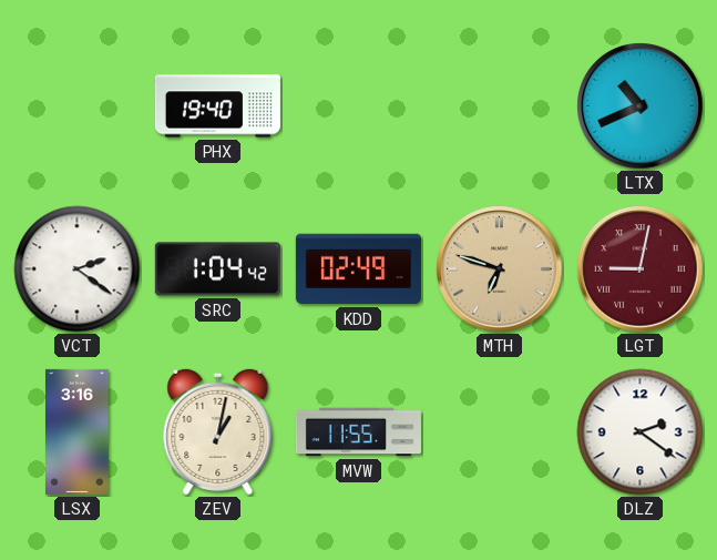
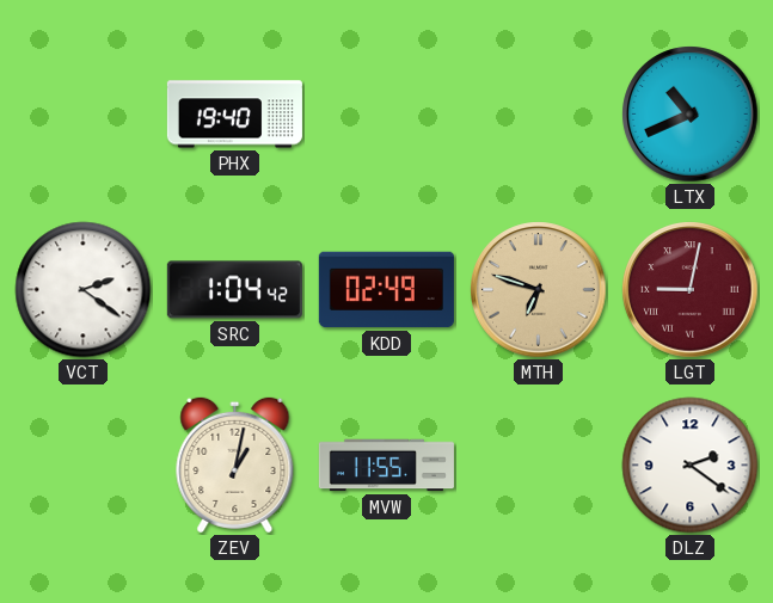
LSX: 3:16 -> none (78, 431)
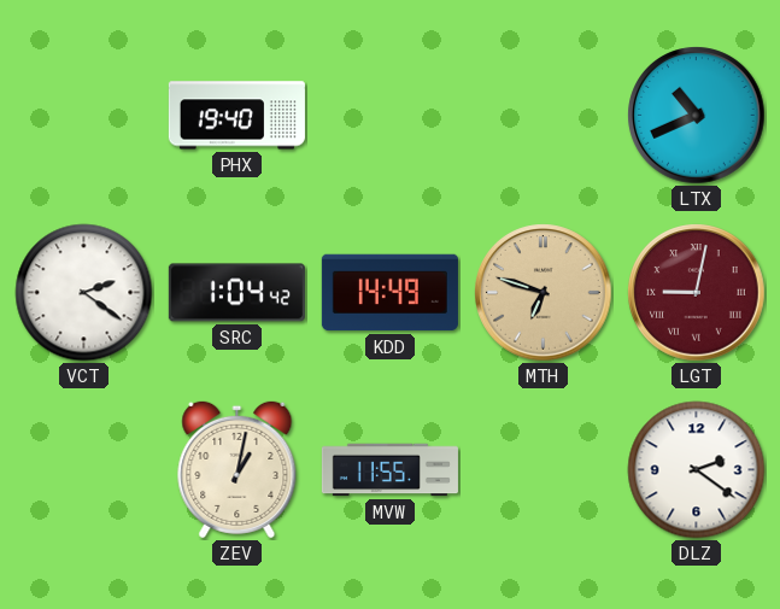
KDD: 02:49 -> 14:49 (389, 293)
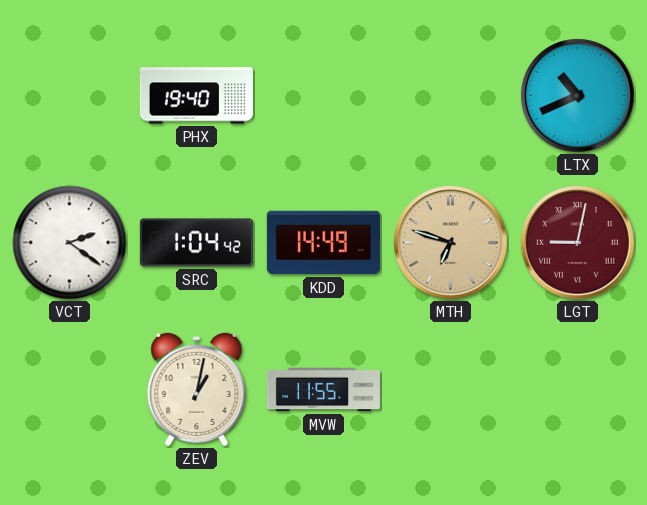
DLZ: 2:21 -> none (697, 470)
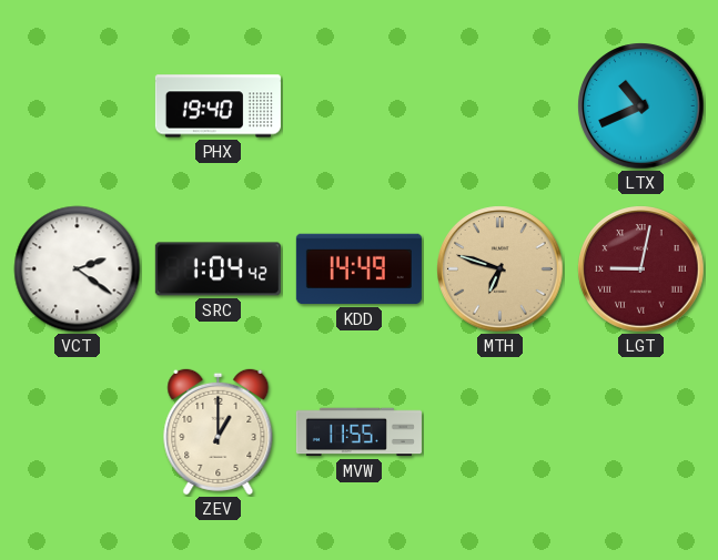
ZEV: 1:02 -> 1:00 (219, 431)
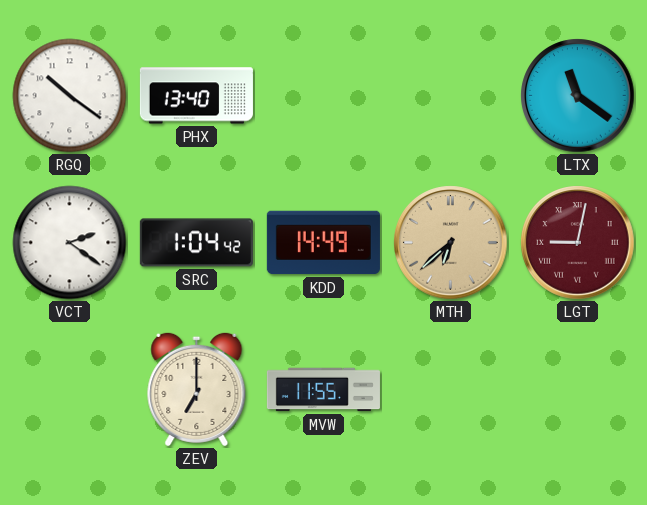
RGQ: none -> 10:21 (70, 96)
PHX: 19:40 -> 13:40 (196, 96)
LTX: 10:41 -> 11:21 (578, 96)
MTH: 6:48 -> 6:38 (451, 243)
ZEV: 1:00 -> 7:00 (197, 389)
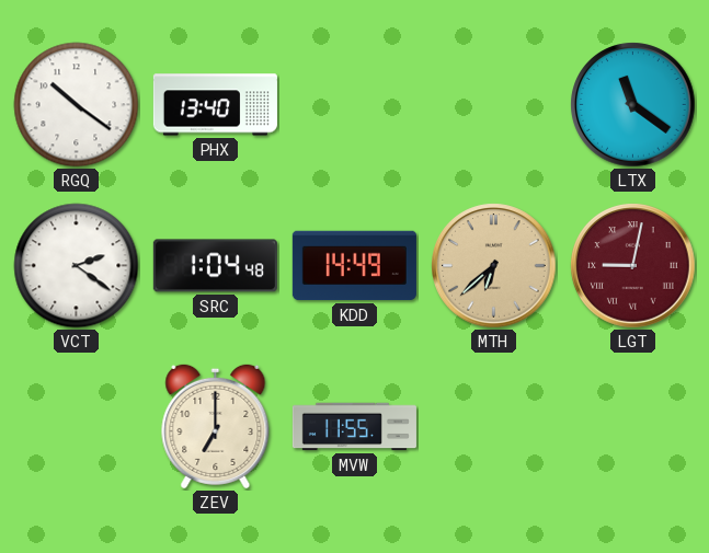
SRC: 1:04:42 -> 1:04:48 (215, 266)
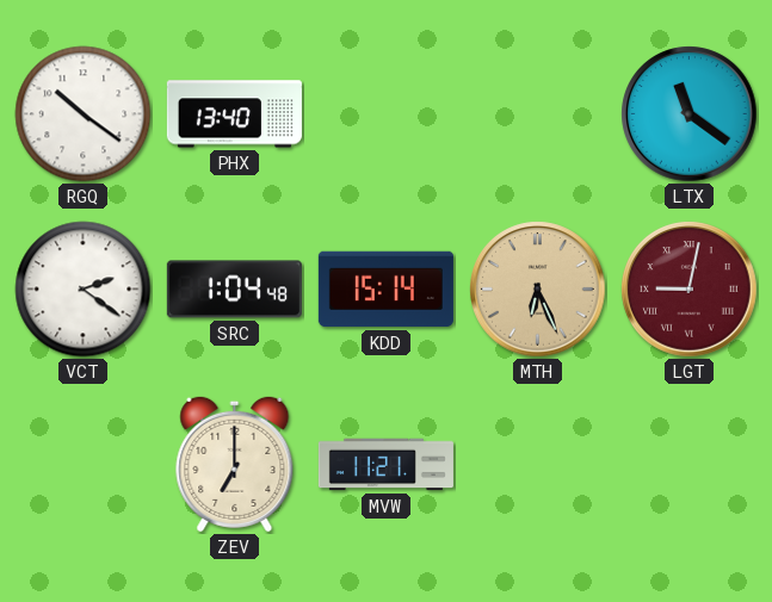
KDD: 14:49 -> 15:14 (385, 290)
MTH: 6:38 -> 6:26 (538, 290)
MVW: 11:55 -> 11:21 (385, 465)
